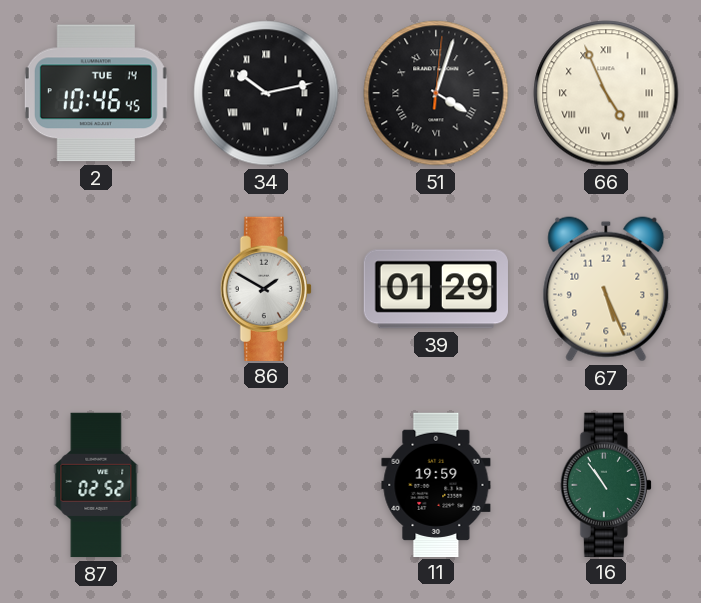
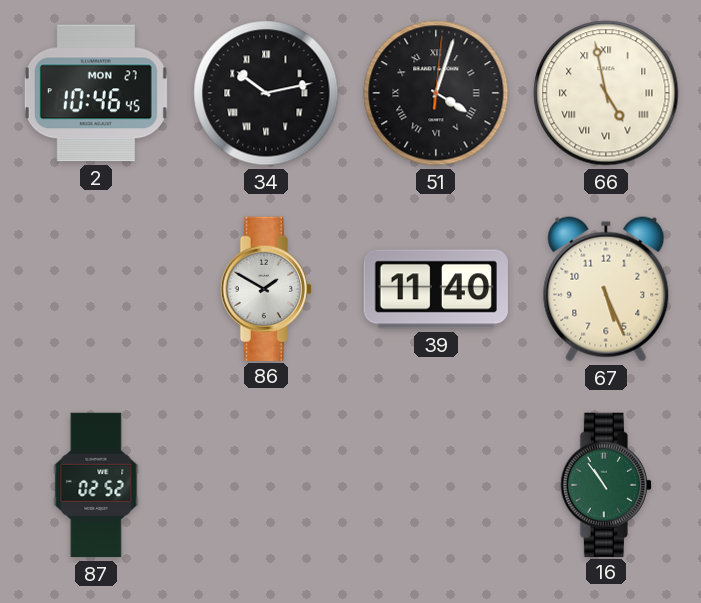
2 date: TUE 14 -> MON 27 (96, 93)
66: 4:56 -> 4:58 (606, 93)
39: 01:29 -> 11:40 (436, 289)
11: 19:59 -> none (436, 484)
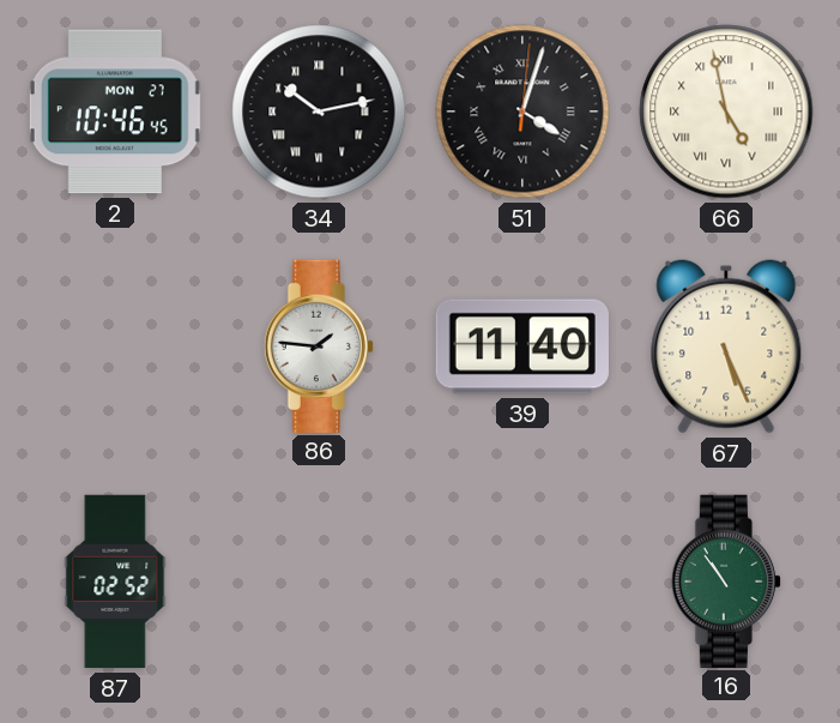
86: 1:50 -> 1:46 (319, 345)
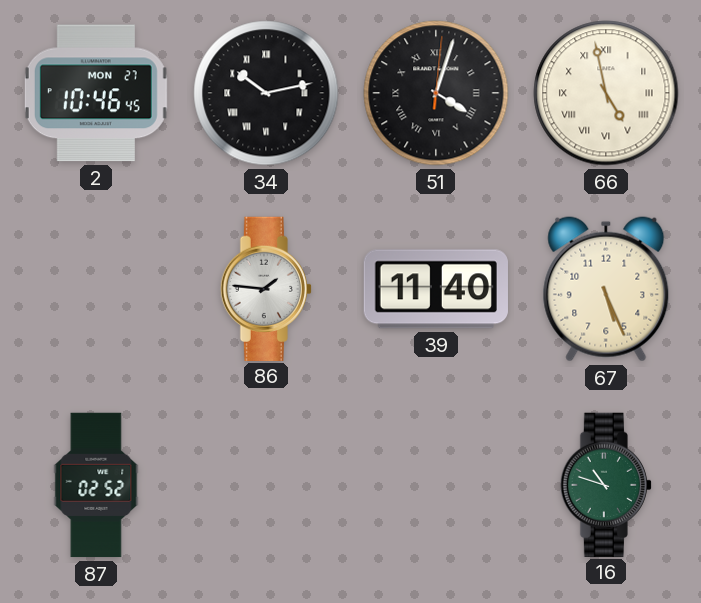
16: 10:54 -> 10:48 (606, 484)
